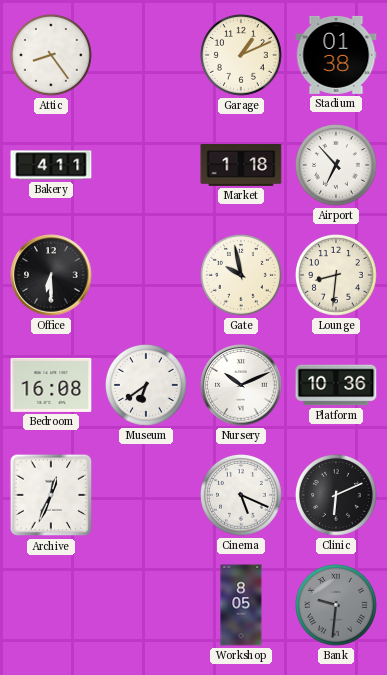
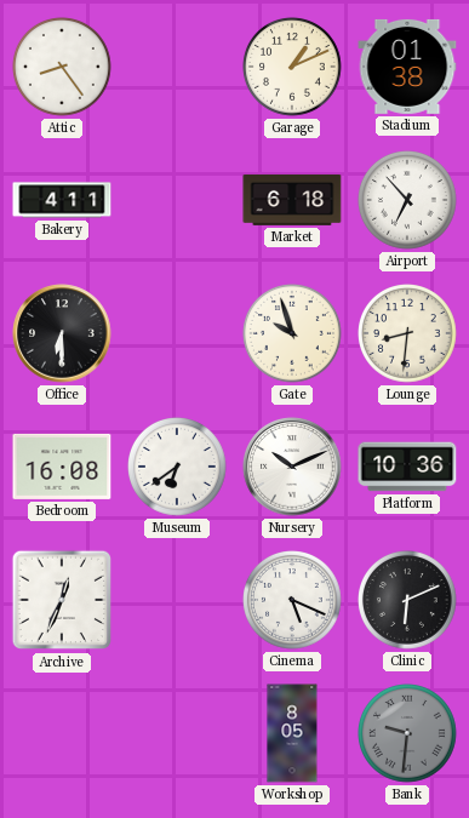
Market: 1:18 -> 6:18 (292, 200)
Gate: 9:58 -> 9:57 (293, 334)
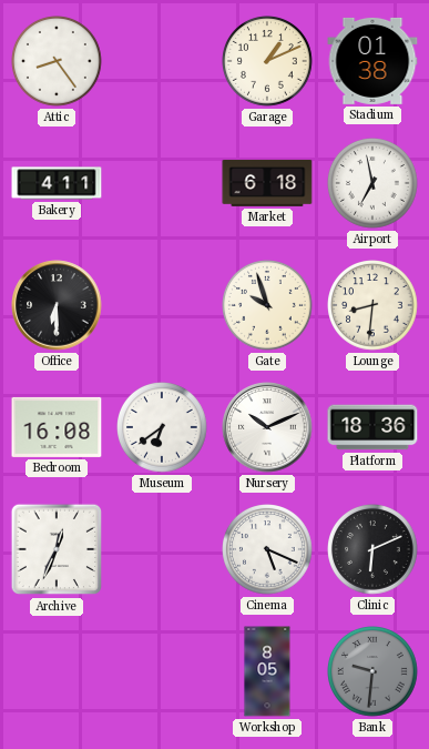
Airport: 6:53 -> 6:58 (374, 184)
Platform: 10:36 -> 18:36 (372, 427)
